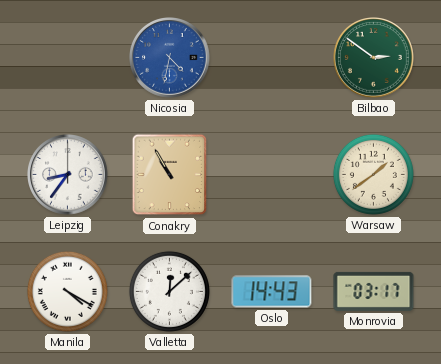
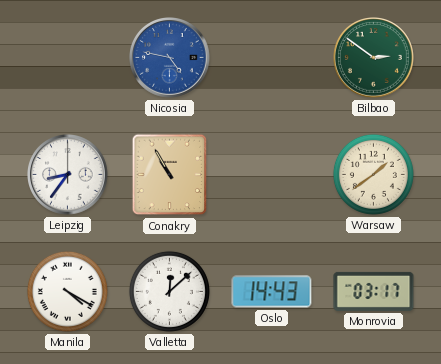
Nicosia: 4:32 -> 4:47 (170, 58)
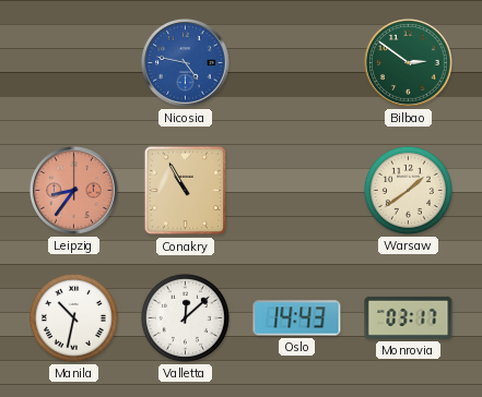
Leipzig dial: white -> salmon (74, 191)
Manila: 4:20 -> 10:32 (73, 317)
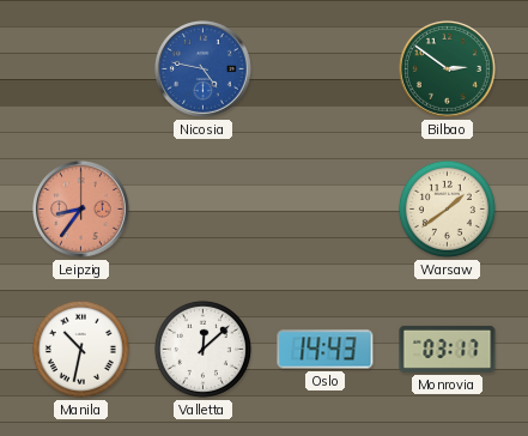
Conakry: 10:55 -> none (186, 191)
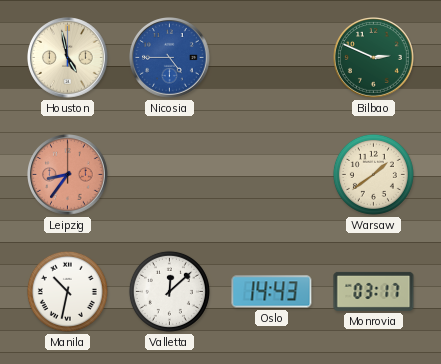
Houston: none -> 4:58 (68, 58)
Nicosia: 4:47 -> 4:45 (170, 58)
Bilbao: 2:51 -> 2:49 (374, 58)
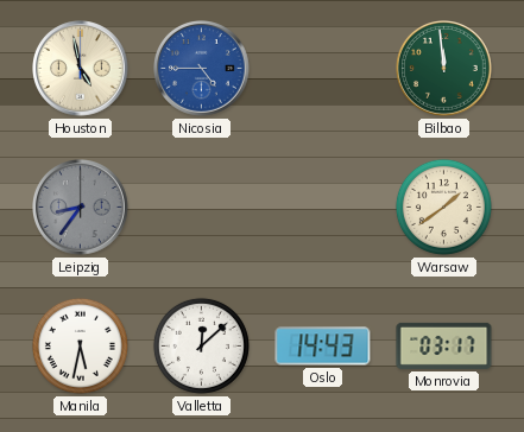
Bilbao: 2:49 -> 11:59 (444, 69)
Leipzig dial: salmon -> grey (81, 208)
Manila: 10:32 -> 5:32 (80, 345)
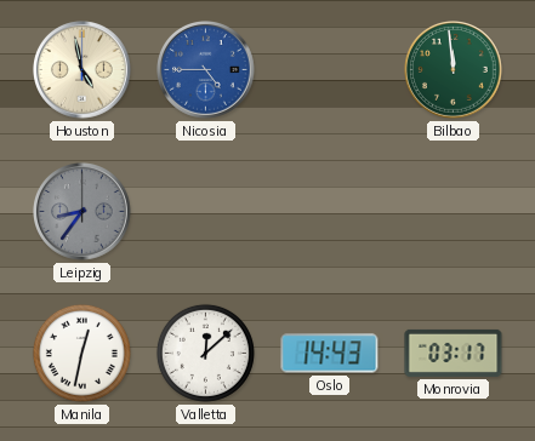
Warsaw: 1:39 -> none (443, 207)
Manila: 5:32 -> 12:32 (81, 353)
